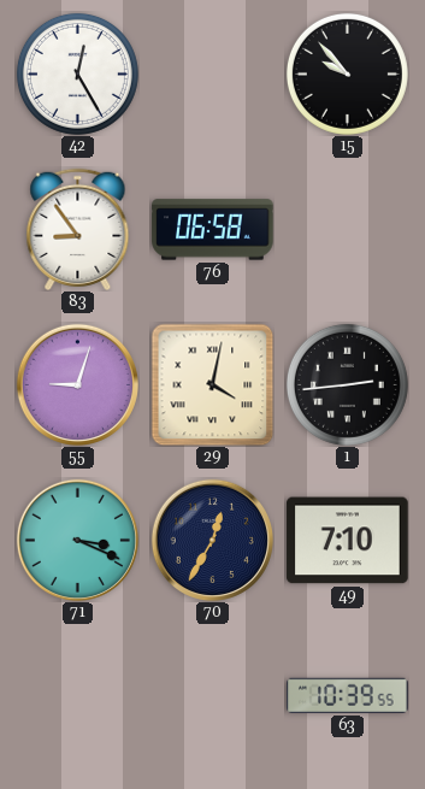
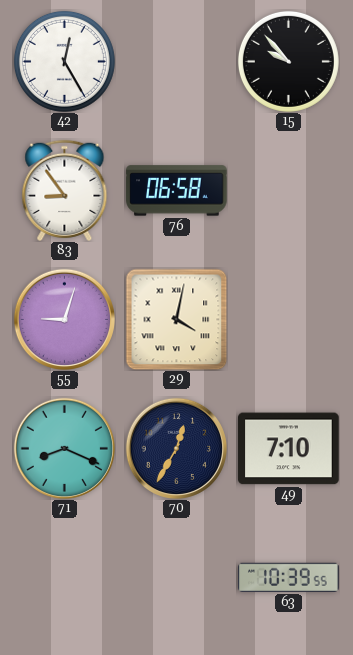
1: 2:44 -> none (347, 384)
71: 3:19 -> 8:19 (64, 448)
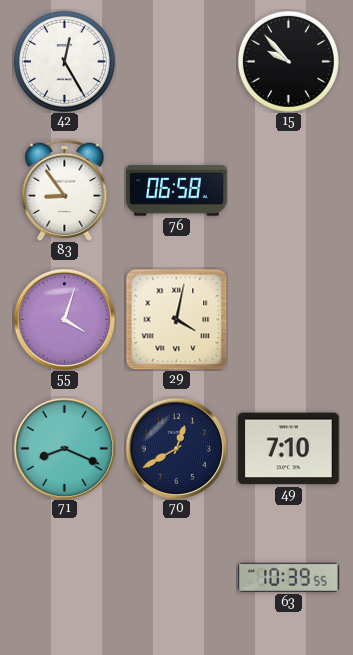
55: 9:03 -> 4:03 (64, 319)
70: 12:35 -> 12:40 (176, 448)
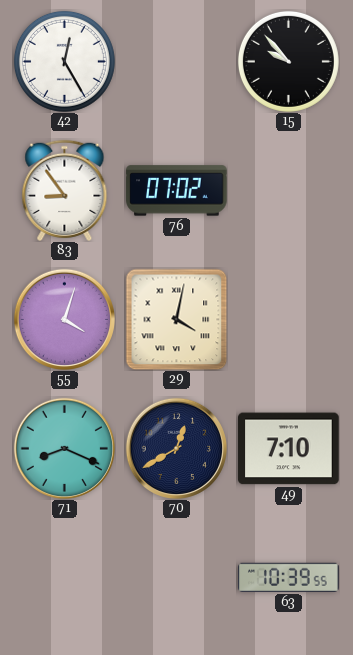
76: 06:58 -> 07:02 (177, 191)
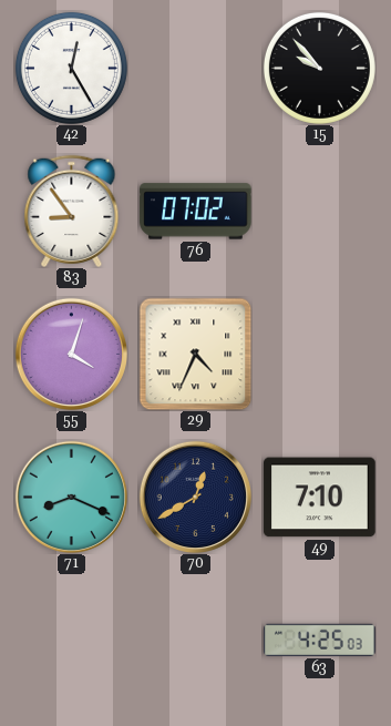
29: 4:02 -> 4:34 (195, 354)
63: 10:39 -> 4:25 (320, 640)
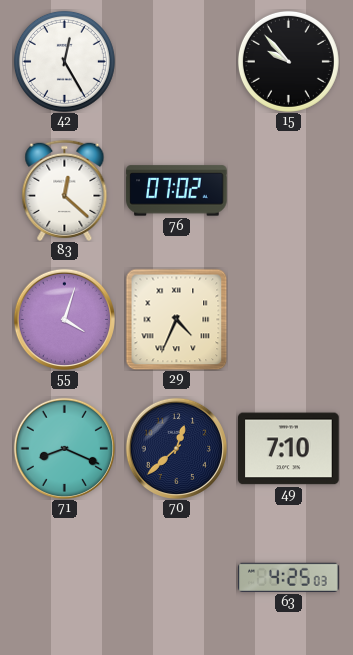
83: 8:54 -> 12:22 (65, 190)
70: 12:40 -> 12:38 (176, 448)
